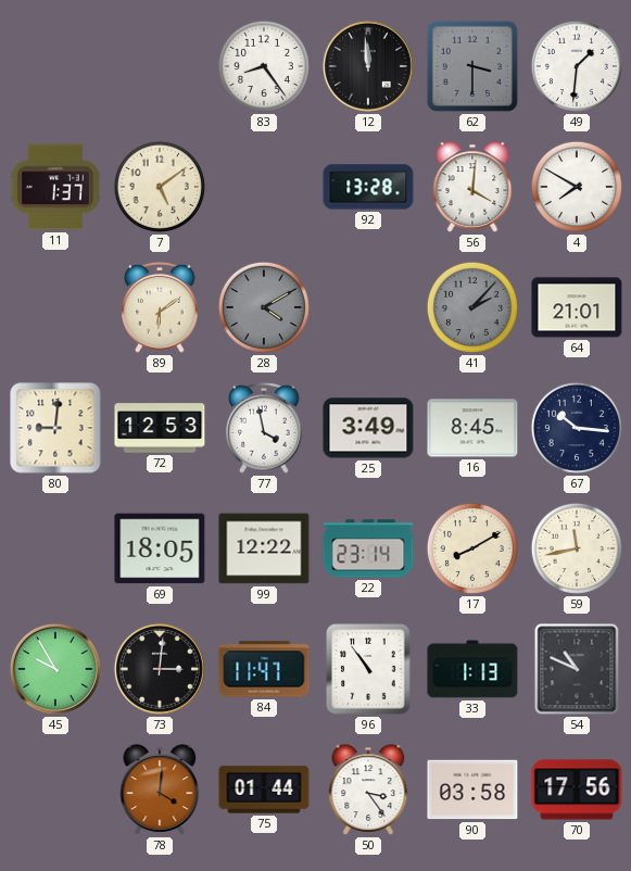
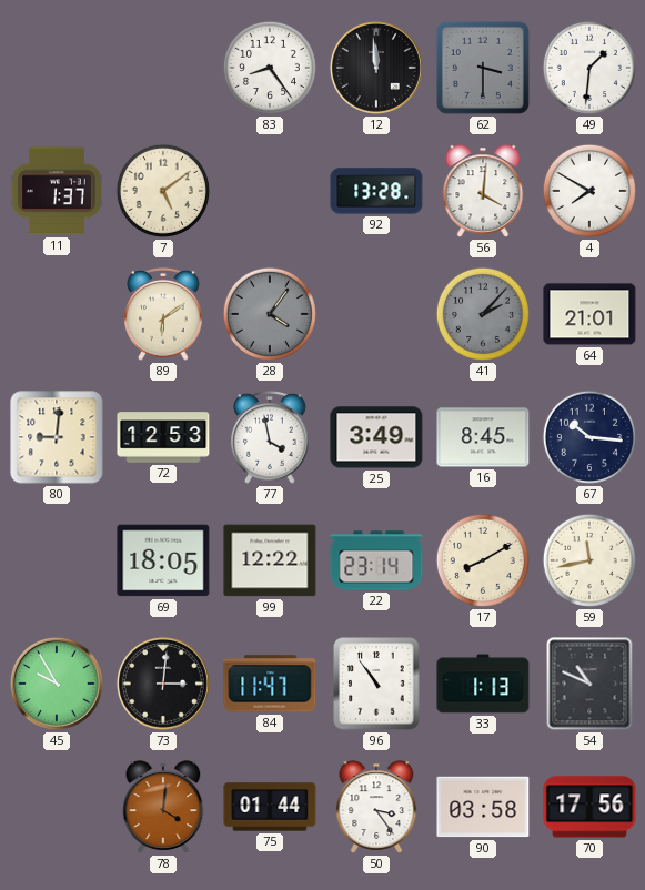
28: 4:10 -> 4:06 (270, 314)
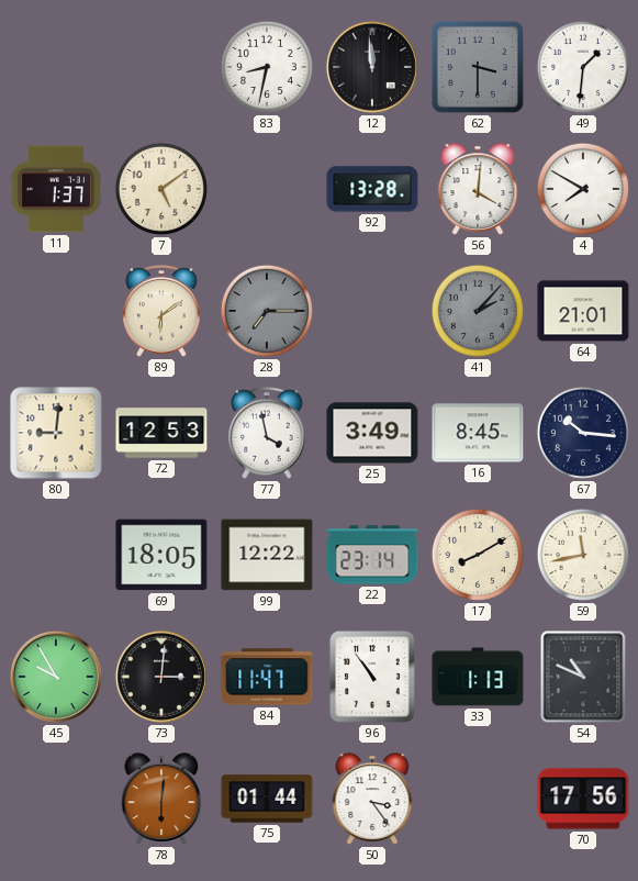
83: 8:24 -> 8:32 (267, 67)
28: 4:06 -> 7:15 (267, 311)
78: 4:01 -> 6:01 (161, 799)
90: 03:58 -> none (483, 807)
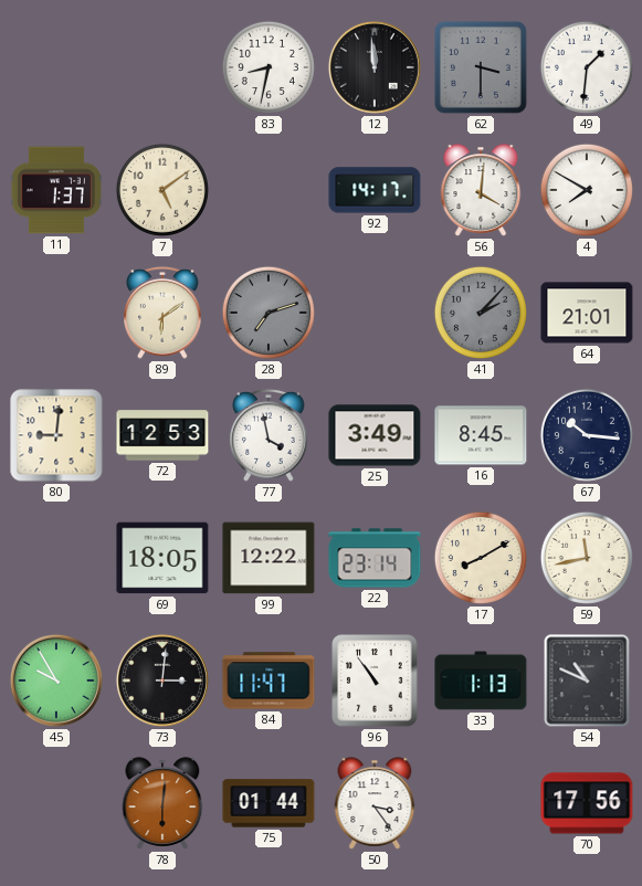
92: 13:28 -> 14:17 (375, 190)
28: 7:15 -> 7:12 (269, 313)
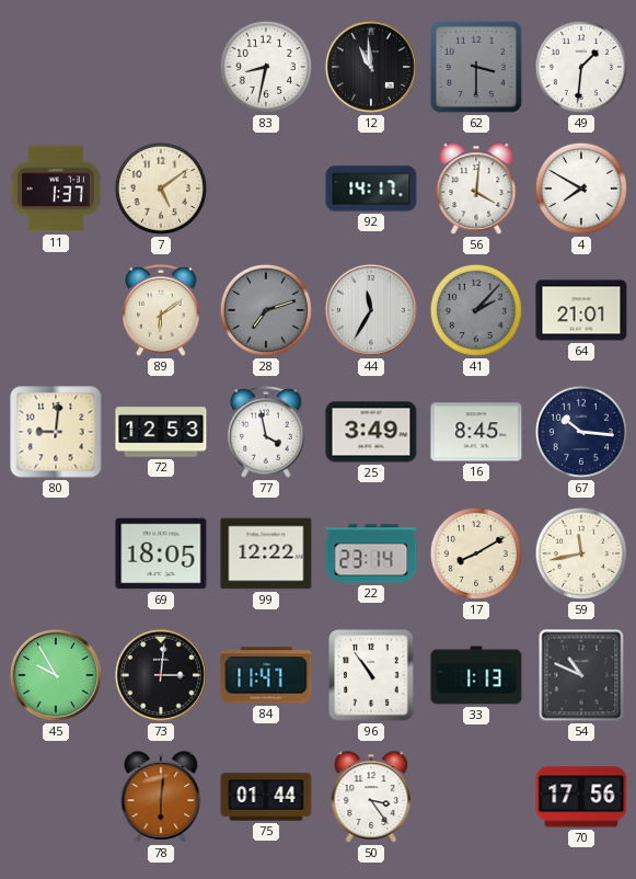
12: 11:59 -> 10:59 (371, 67)
44: none -> 11:35 (371, 310)
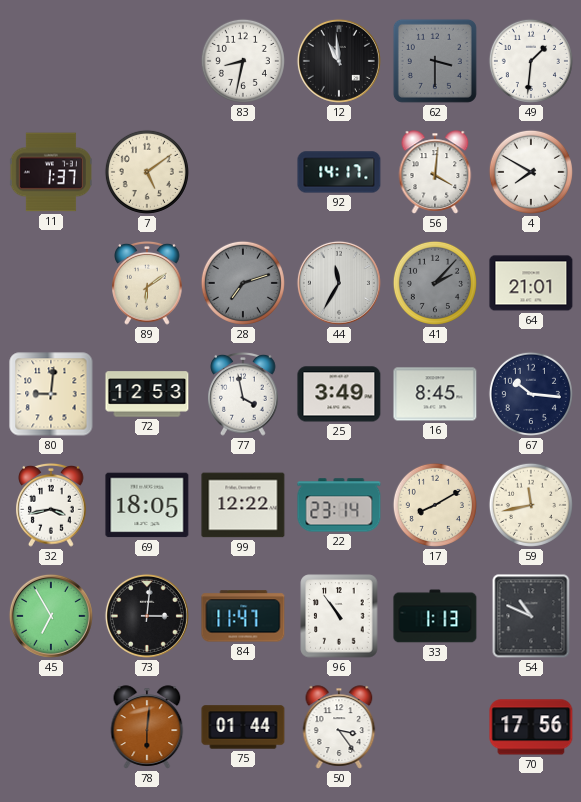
32: none -> 3:43 (51, 505)
45: 9:55 -> 6:55 (51, 616)
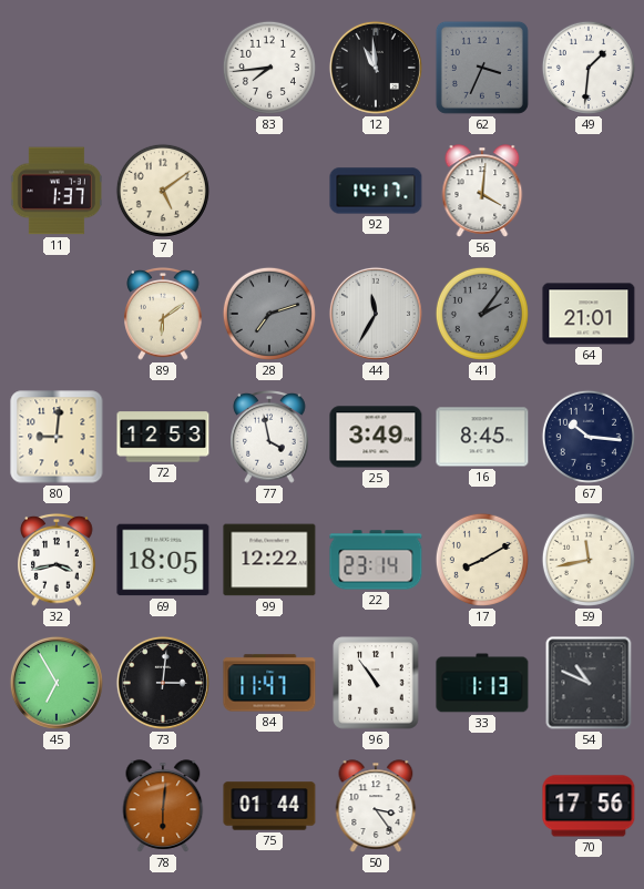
83: 8:32 -> 7:44 (269, 68)
62: 3:30 -> 3:34 (482, 68)
4: 7:50 -> none (531, 172)
41: 2:07 -> 2:06 (482, 314)
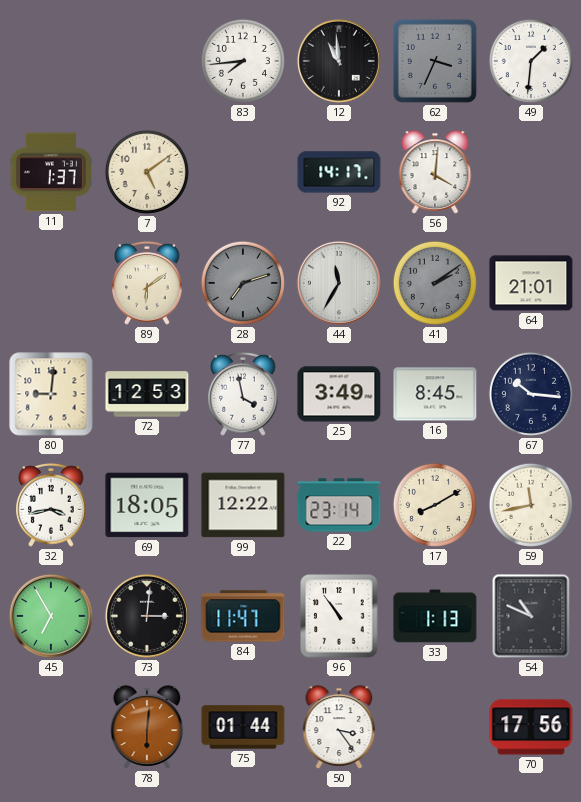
41: 2:06 -> 2:09 (435, 283)
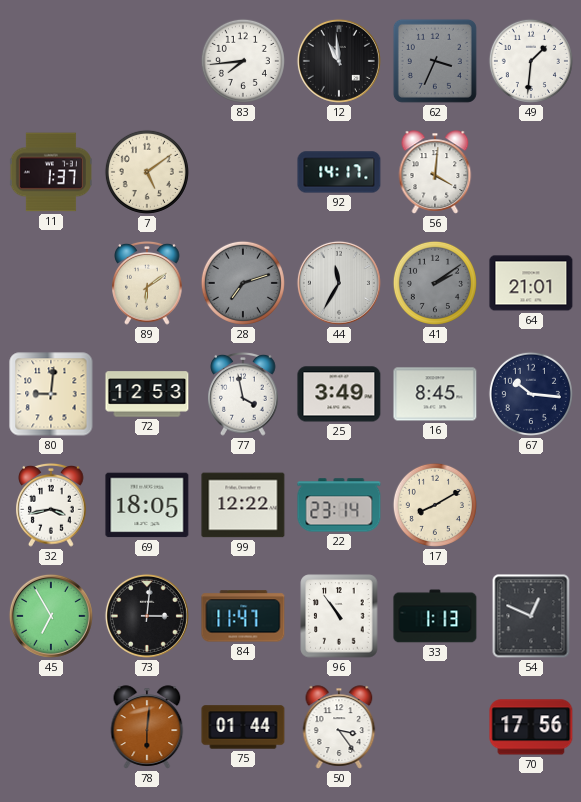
59: 11:43 -> none (531, 505)
54: 10:49 -> 12:49 (531, 616)
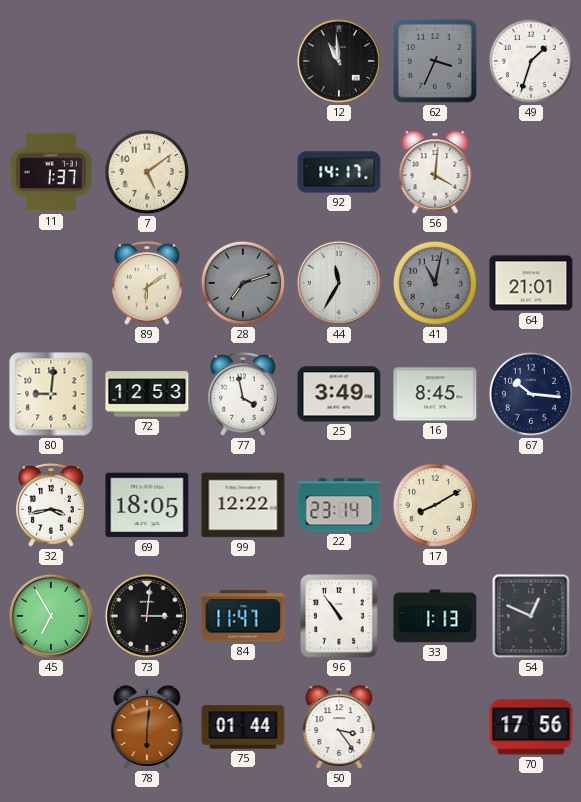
83: 7:44 -> none (243, 61)
49: 1:31 -> 1:33 (531, 61)
41: 2:09 -> 11:02 (435, 283)
